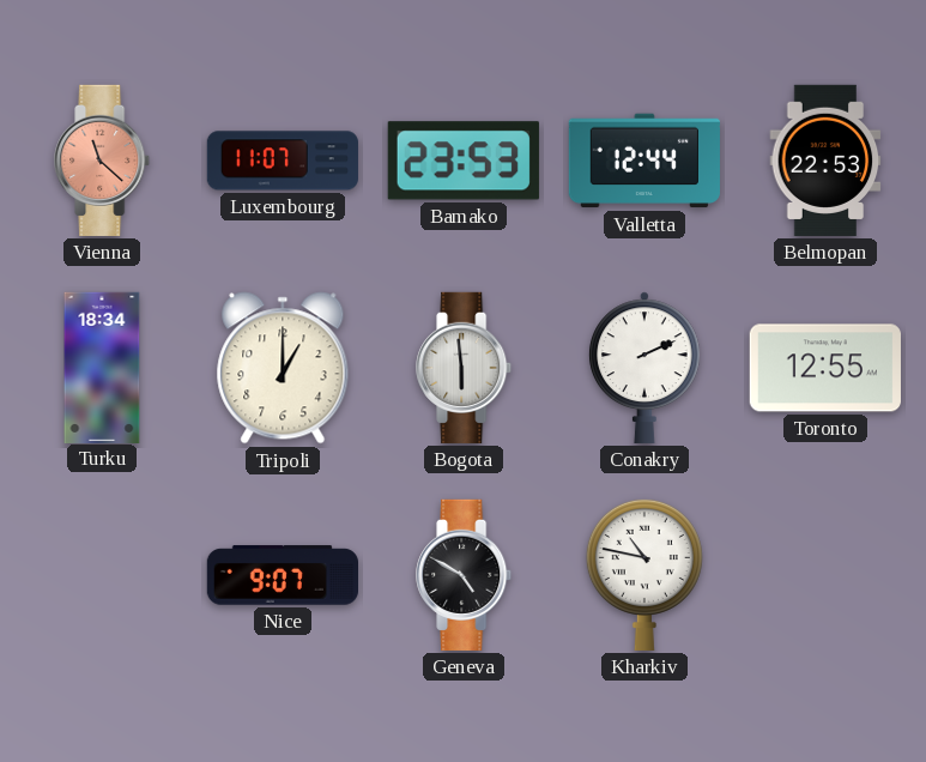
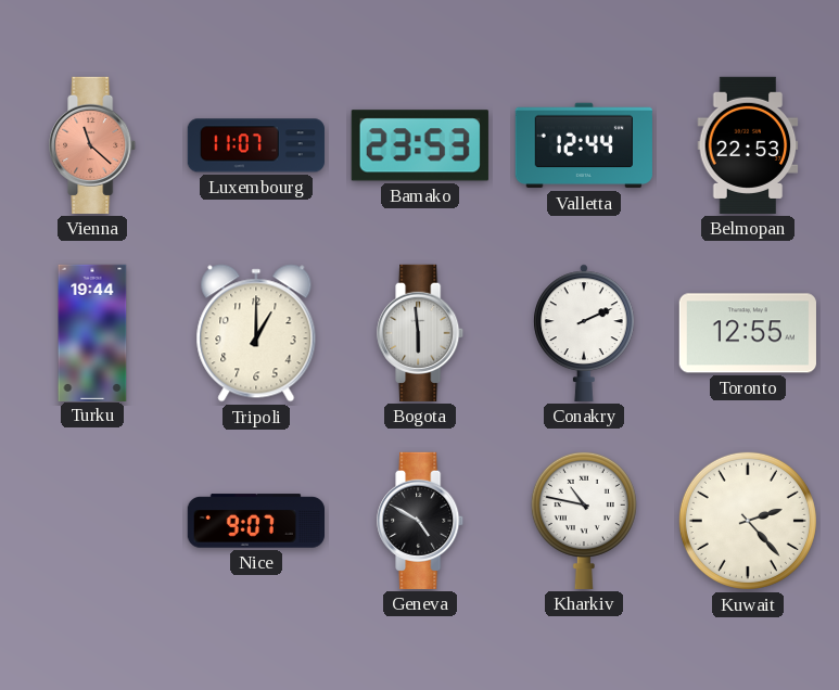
Turku: 18:34 -> 19:44 (92, 332)
Kuwait: none -> 2:23 (748, 521)
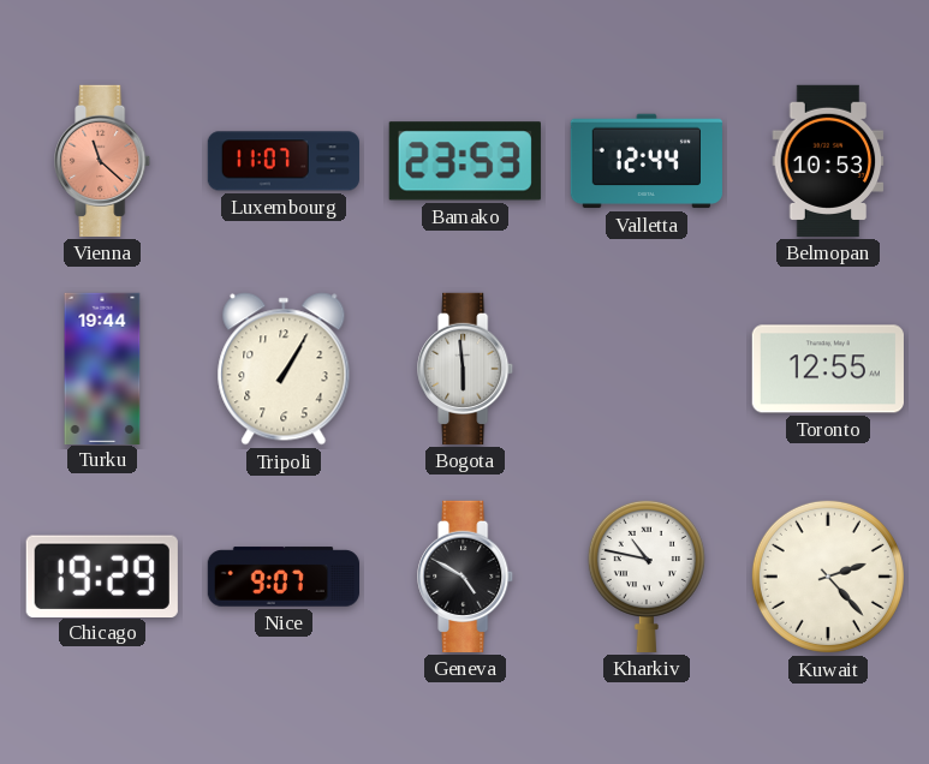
Belmopan: 22:53 -> 10:53 (828, 161)
Tripoli: 1:00 -> 1:05 (284, 369)
Conakry: 2:11 -> none (585, 333)
Chicago: none -> 19:29 (102, 575)
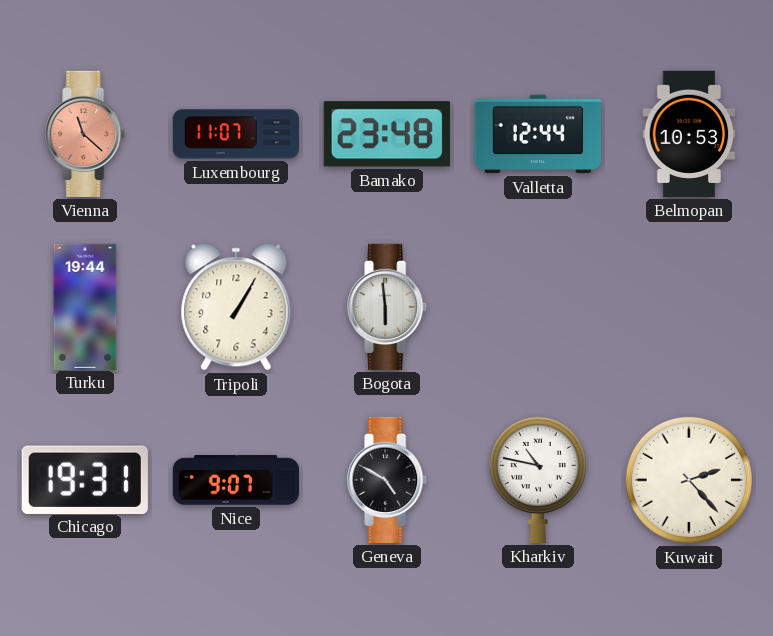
Bamako: 23:53 -> 23:48 (387, 134)
Toronto: 12:55 -> none (828, 369)
Chicago: 19:29 -> 19:31 (85, 479)
